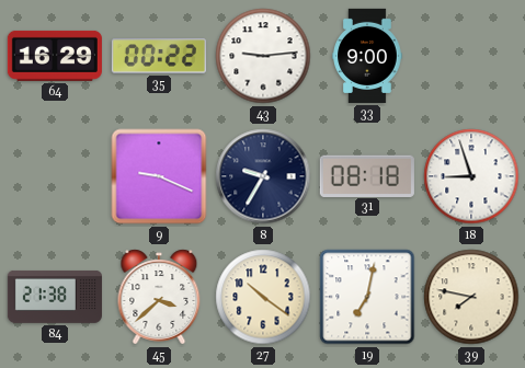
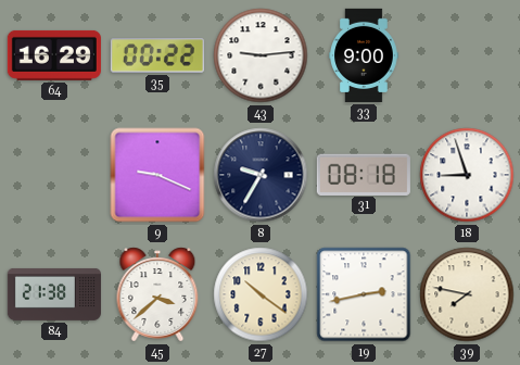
19: 7:02 -> 2:43 (364, 294)
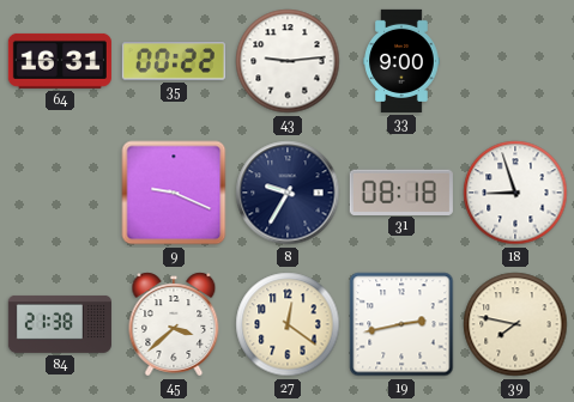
64: 16:29 -> 16:31 (60, 61)
27: 10:21 -> 12:21 (288, 324)
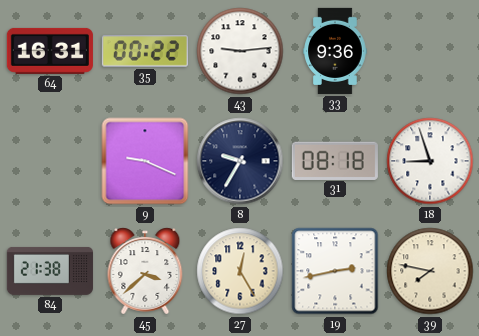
33: 9:00 -> 9:36 (335, 51)
27: 12:21 -> 12:25 (240, 271)
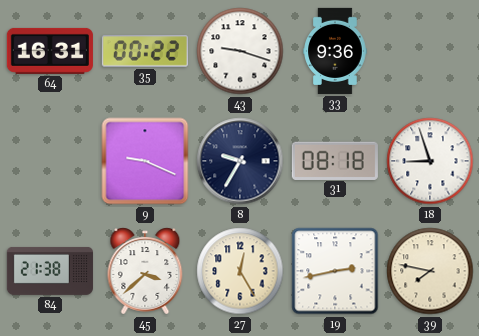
43: 9:14 -> 9:18 (240, 51)
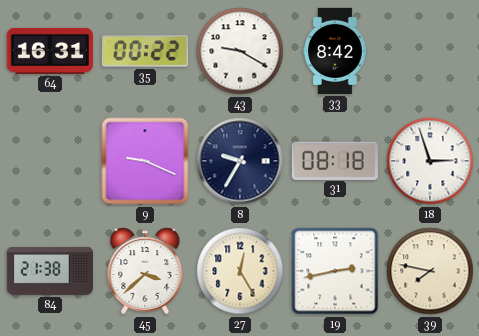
43: 9:18 -> 9:20 (240, 51)
33: 9:36 -> 8:42 (335, 51)
18: 8:57 -> 2:57 (430, 161)
